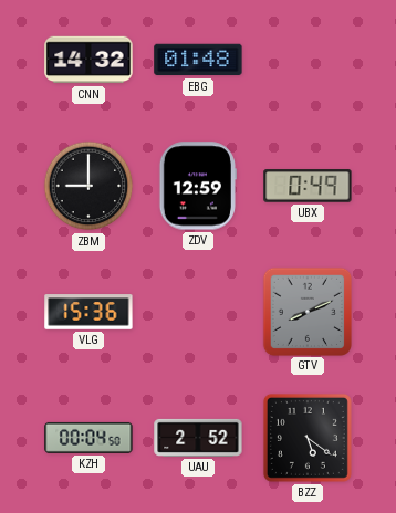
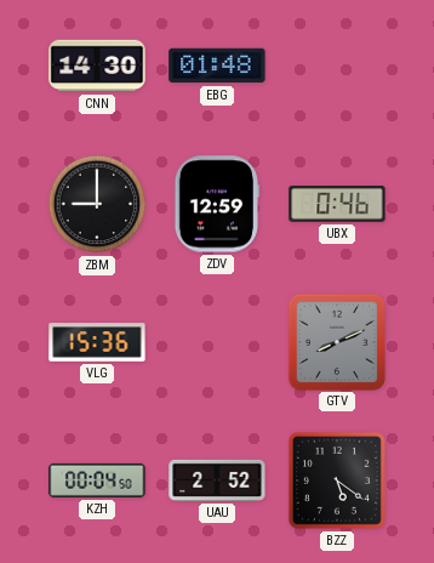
CNN: 14:32 -> 14:30 (97, 66)
UBX: 0:49 -> 0:46 (337, 204)
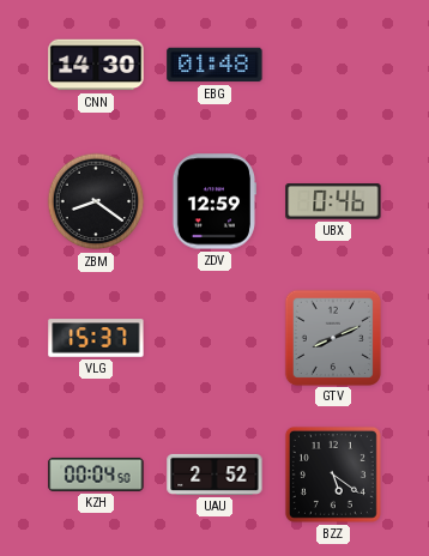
ZBM: 9:00 -> 8:21 (96, 201)
VLG: 15:36 -> 15:37 (96, 338)
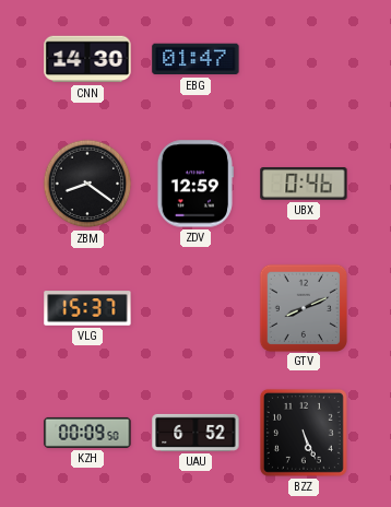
EBG: 01:48 -> 01:47 (195, 59)
KZH: 00:04 -> 00:09 (87, 433)
UAU: 2:52 -> 6:52 (195, 433)
BZZ: 5:21 -> 5:26 (304, 433)
